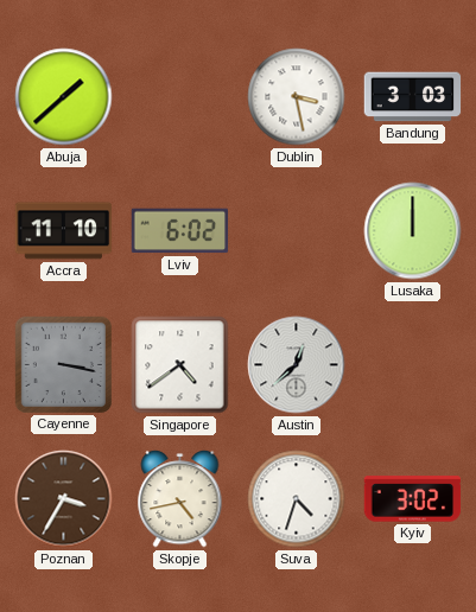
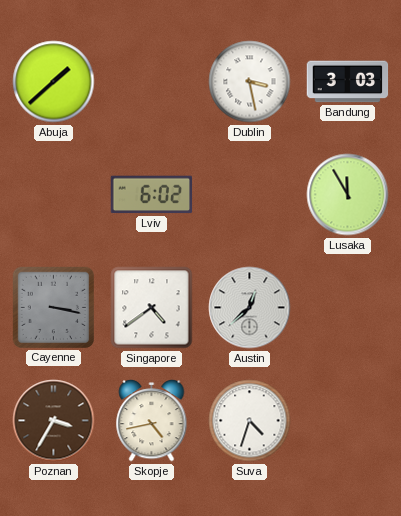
Accra: 11:10 -> none (64, 231)
Lusaka: 12:00 -> 11:55 (348, 195)
Kyiv: 3:02 -> none (413, 499)
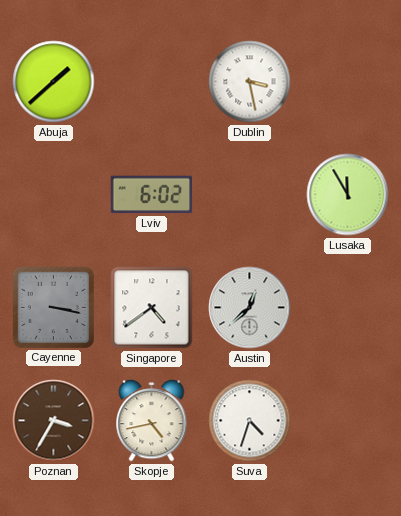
Bandung: 3:03 -> none (348, 82)
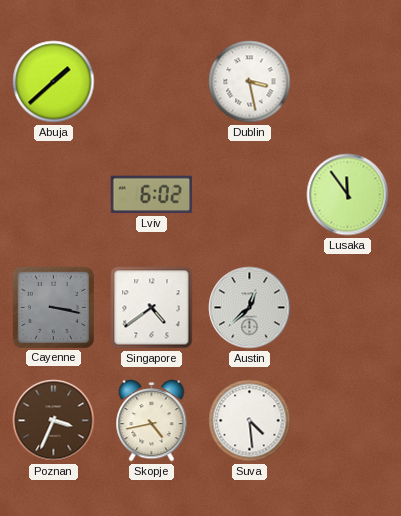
Lusaka: 11:55 -> 11:54 (348, 195)
Poznan: 3:35 -> 3:34 (54, 421)
Suva: 4:33 -> 4:29 (250, 421)
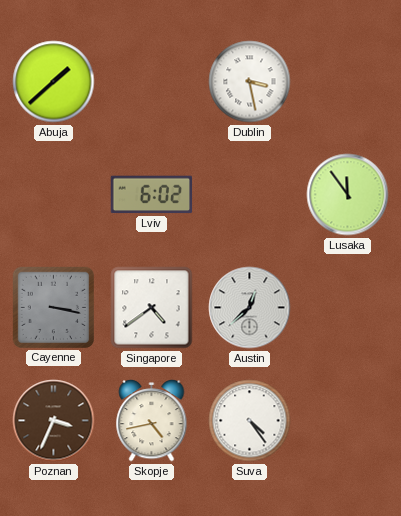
Suva: 4:29 -> 4:24 (250, 421)
